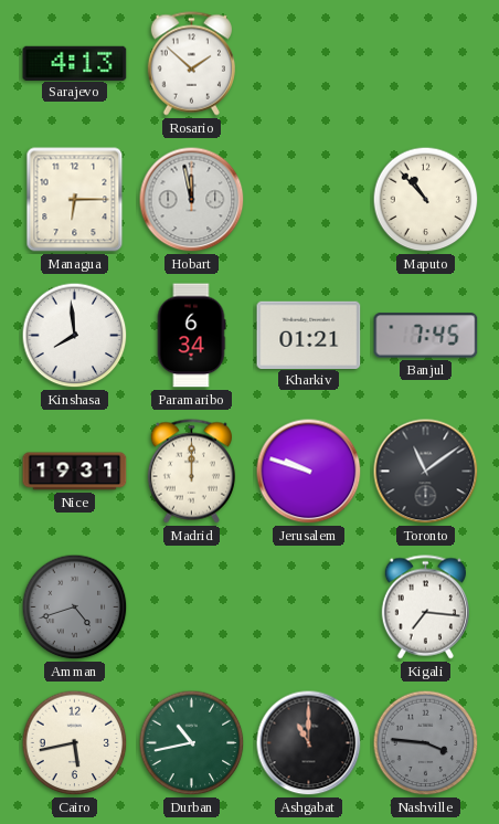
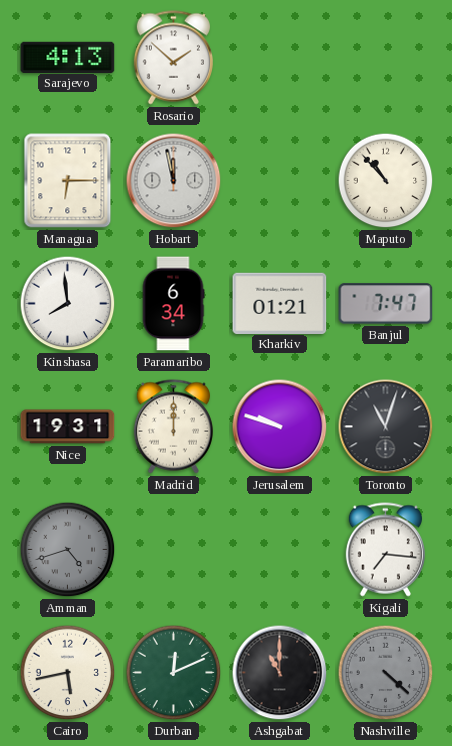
Banjul: 7:45 -> 7:47 (386, 304)
Toronto: 11:09 -> 11:03 (386, 427)
Durban: 10:43 -> 12:11 (174, 673)
Nashville: 3:46 -> 4:22 (386, 673)
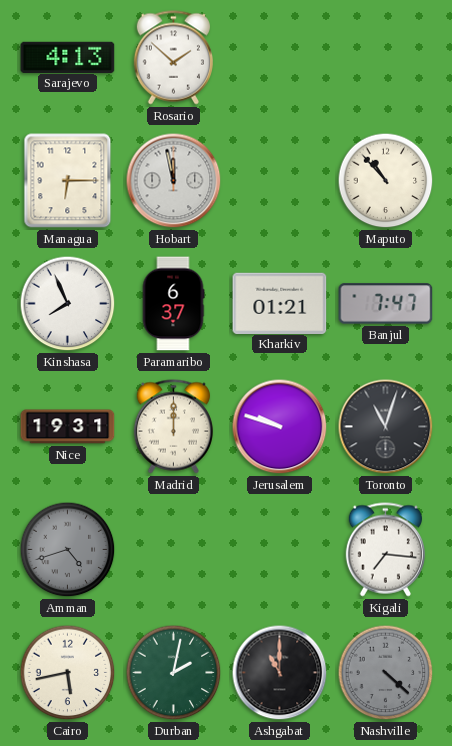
Kinshasa: 7:59 -> 7:56 (68, 304)
Paramaribo: 6:34 -> 6:37 (173, 304)
Durban: 12:11 -> 2:02 (174, 673)
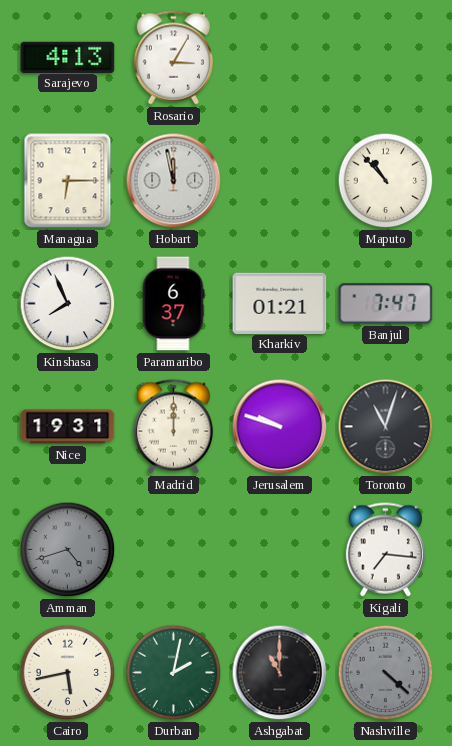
Rosario: 1:52 -> 3:05 (173, 58)
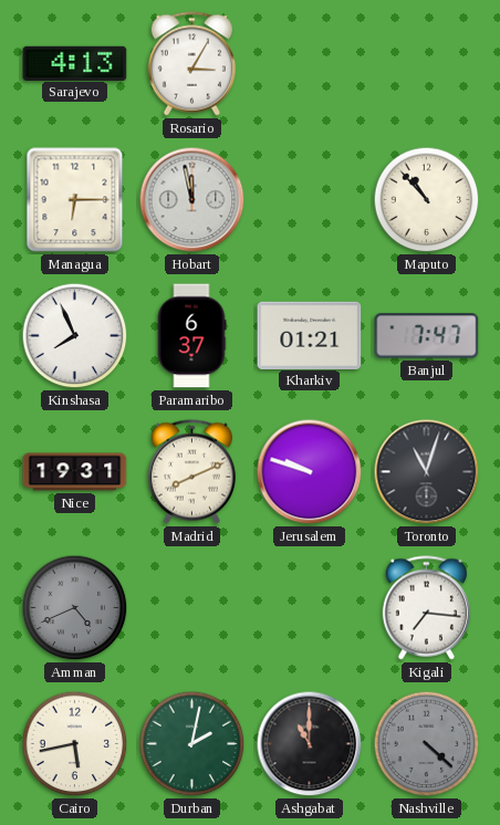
Madrid: 12:00 -> 8:11 (191, 472)
Amman: 4:42 -> 4:41 (75, 608)
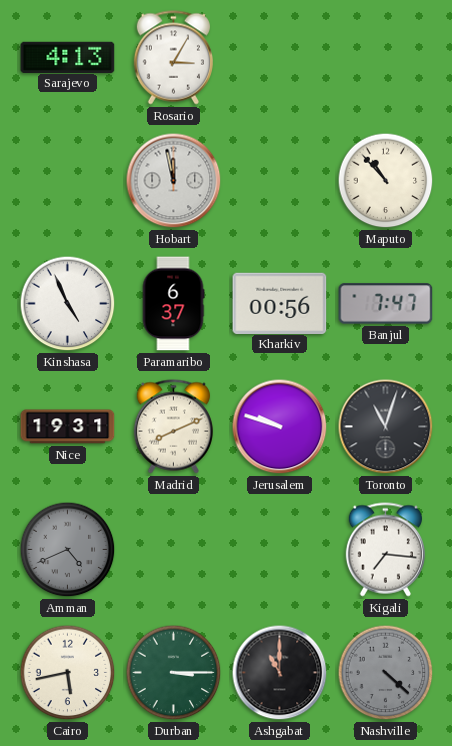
Managua: 6:15 -> none (75, 200)
Kinshasa: 7:56 -> 4:56 (68, 304)
Kharkiv: 01:21 -> 00:56 (280, 303)
Durban: 2:02 -> 3:15 (174, 673)
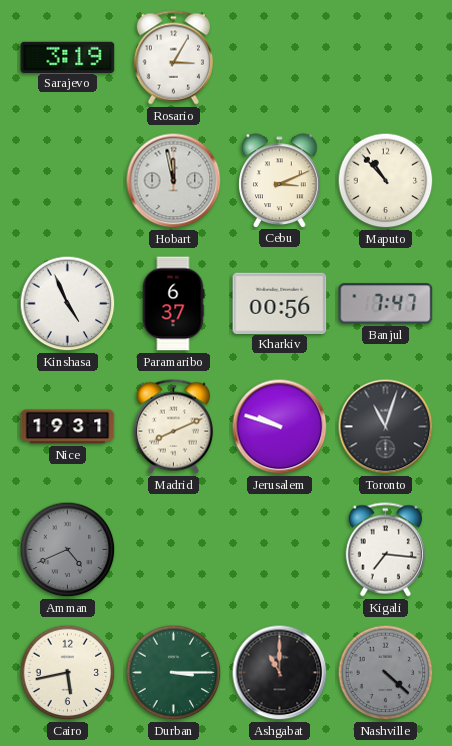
Sarajevo: 4:13 -> 3:19 (68, 57)
Cebu: none -> 3:11 (280, 180)
